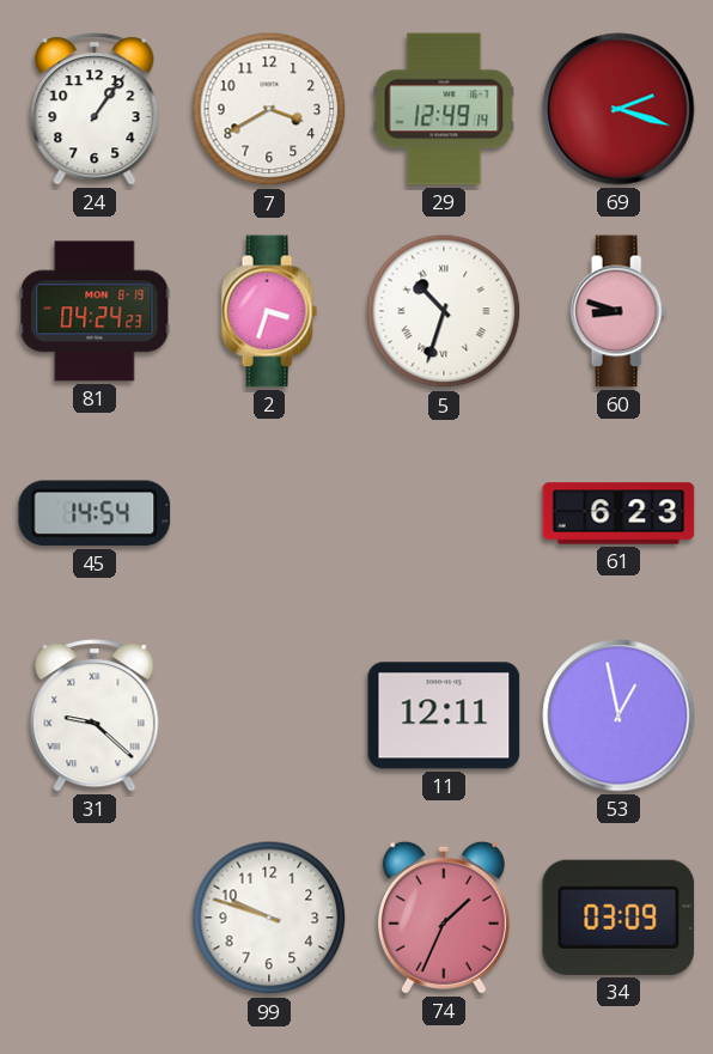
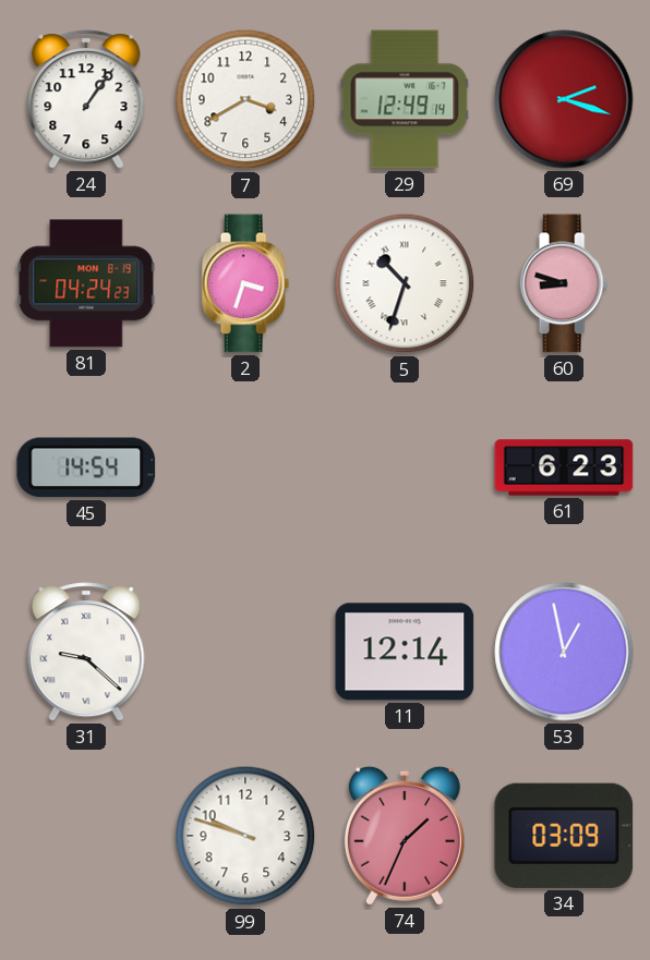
11: 12:11 -> 12:14 (405, 652)
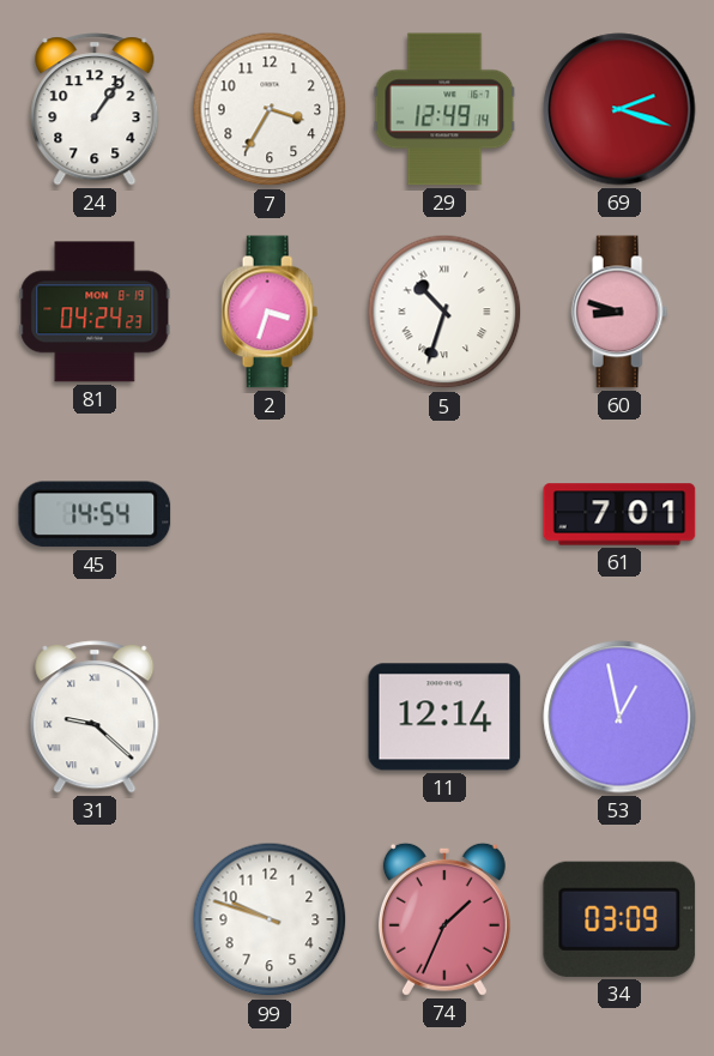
7: 3:40 -> 3:35 (270, 109)
61: 6:23 -> 7:01 (619, 514)
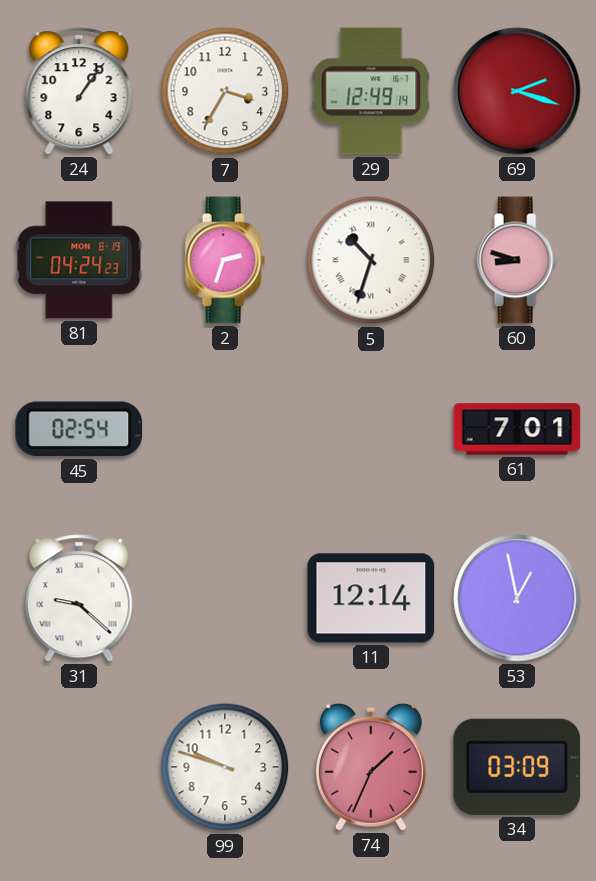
2: 3:33 -> 2:33 (225, 260)
45: 14:54 -> 02:54 (79, 429)
